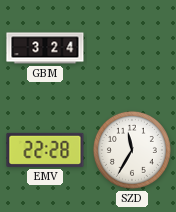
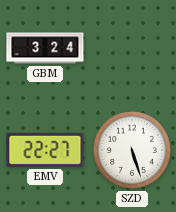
EMV: 22:28 -> 22:27 (45, 150)
SZD: 11:35 -> 5:27 (132, 150)
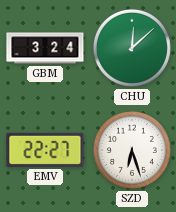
CHU: none -> 12:08 (132, 48)
SZD: 5:27 -> 6:27 (132, 150)
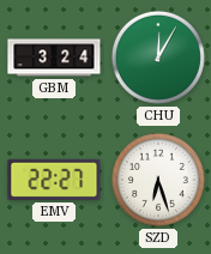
CHU: 12:08 -> 12:05 (158, 58)
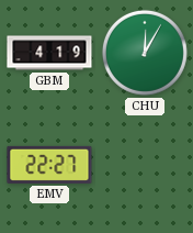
GBM: 3:24 -> 4:19 (49, 53)
SZD: 6:27 -> none (158, 180)
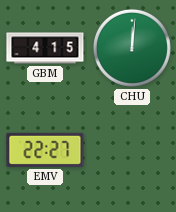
GBM: 4:19 -> 4:15 (45, 48)
CHU: 12:05 -> 12:01 (132, 48)
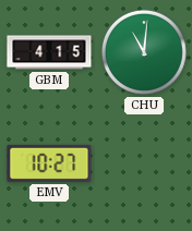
CHU: 12:01 -> 11:01 (144, 52)
EMV: 22:27 -> 10:27 (49, 163)
